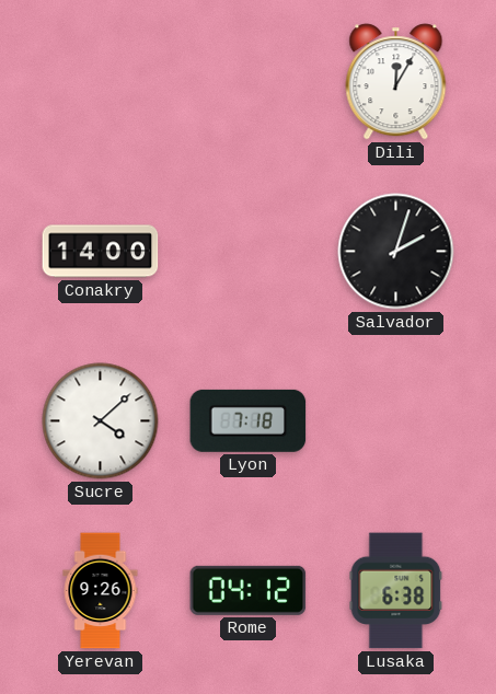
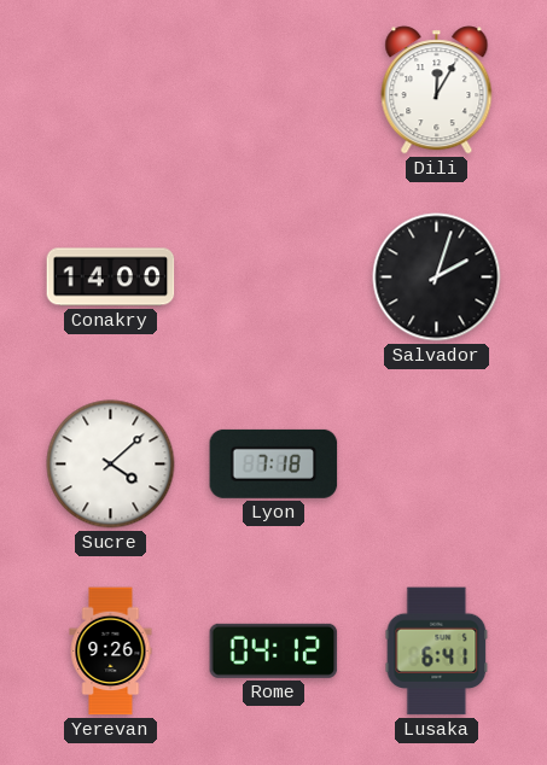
Lusaka: 6:38 -> 6:41 (437, 652)
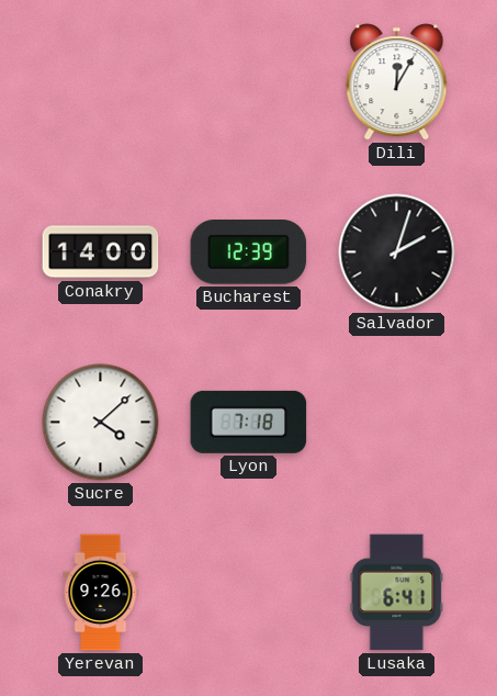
Bucharest: none -> 12:39 (249, 252)
Rome: 04:12 -> none (274, 650)
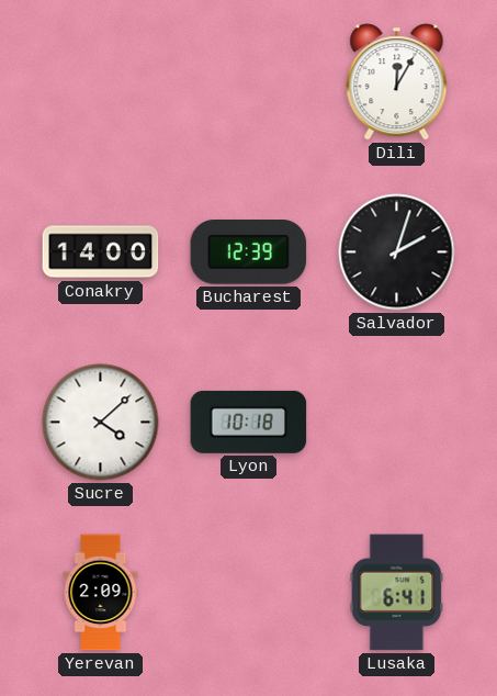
Lyon: 7:18 -> 10:18 (249, 422)
Yerevan: 9:26 -> 2:09 (101, 593)
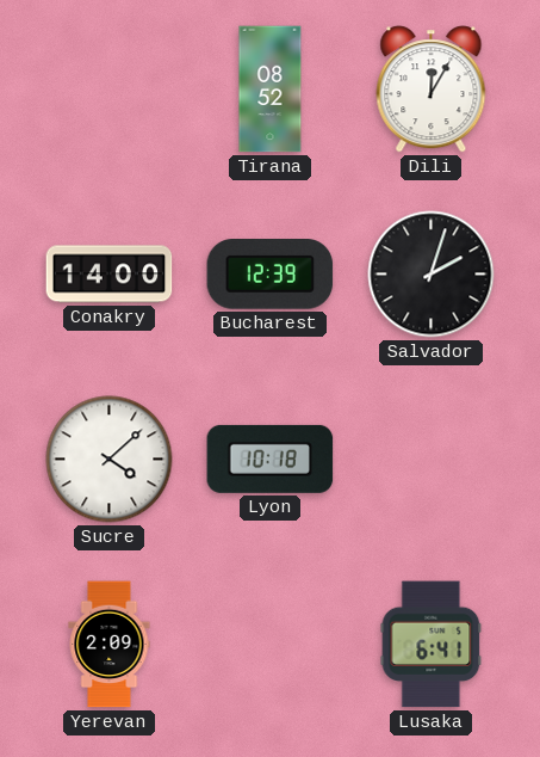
Tirana: none -> 08:52 (271, 90)
